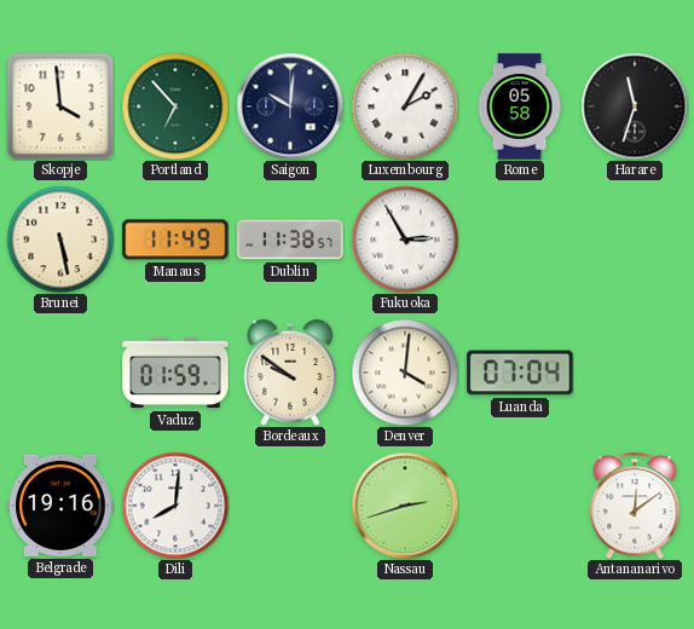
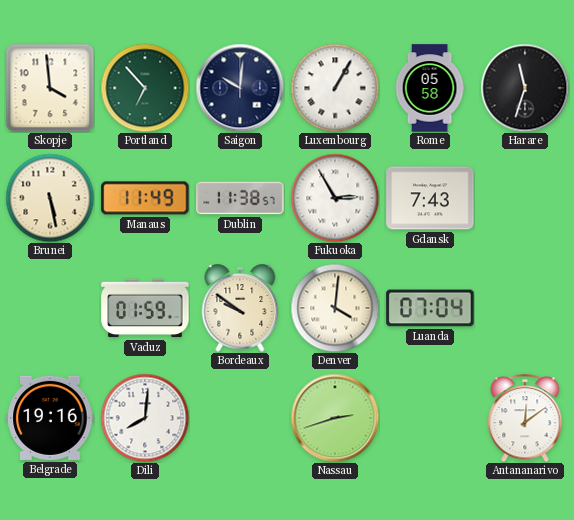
Luxembourg: 2:05 -> 1:05 (335, 88)
Gdansk: none -> 7:43 (430, 198)
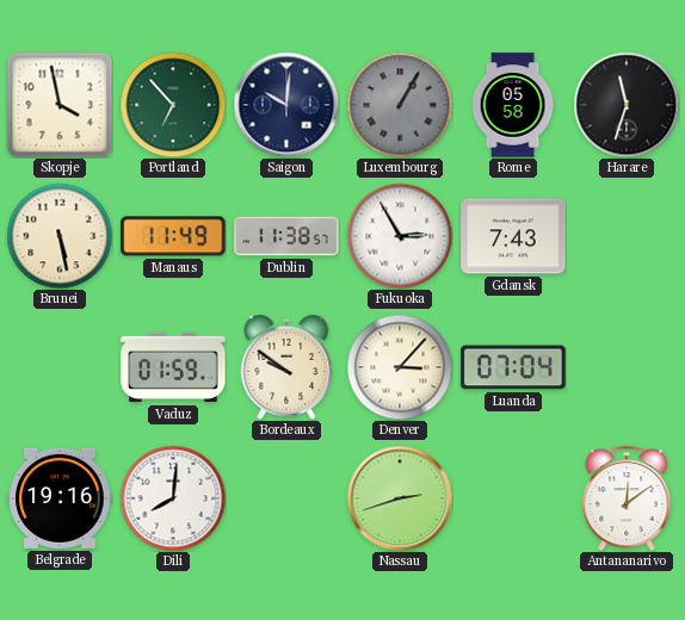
Skopje: 3:59 -> 3:58 (60, 105)
Luxembourg dial: white -> grey (400, 105)
Denver: 4:01 -> 3:07 (400, 367)
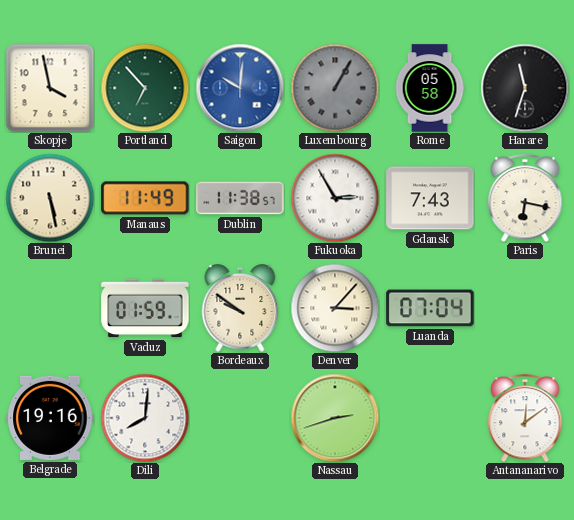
Saigon dial: navy -> blue (240, 88)
Paris: none -> 6:17 (525, 198)
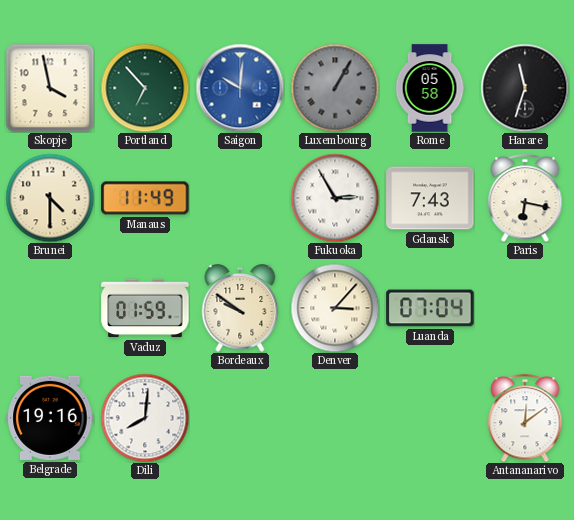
Brunei: 5:28 -> 4:30 (50, 198)
Dublin: 11:38 -> none (240, 198)
Nassau: 2:42 -> none (335, 418)
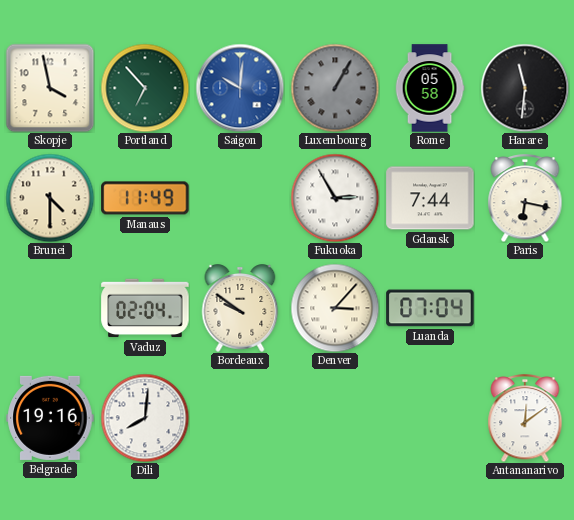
Harare: 11:33 -> 11:31 (525, 88)
Gdansk: 7:43 -> 7:44 (430, 198)
Vaduz: 01:59 -> 02:04 (145, 308)
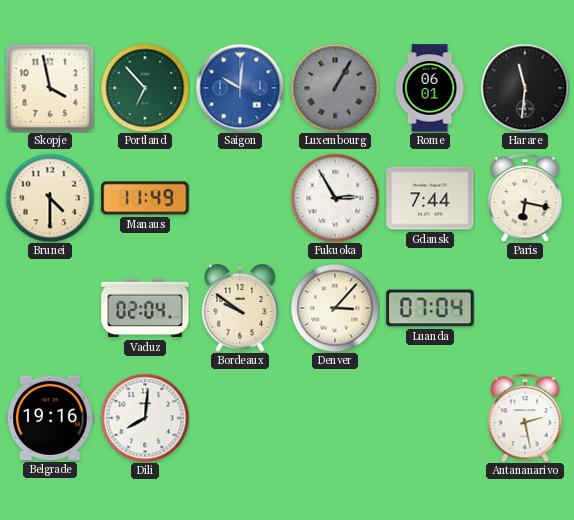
Rome: 05:58 -> 06:01 (430, 88)
Antananarivo: 12:09 -> 2:28 (525, 418)
